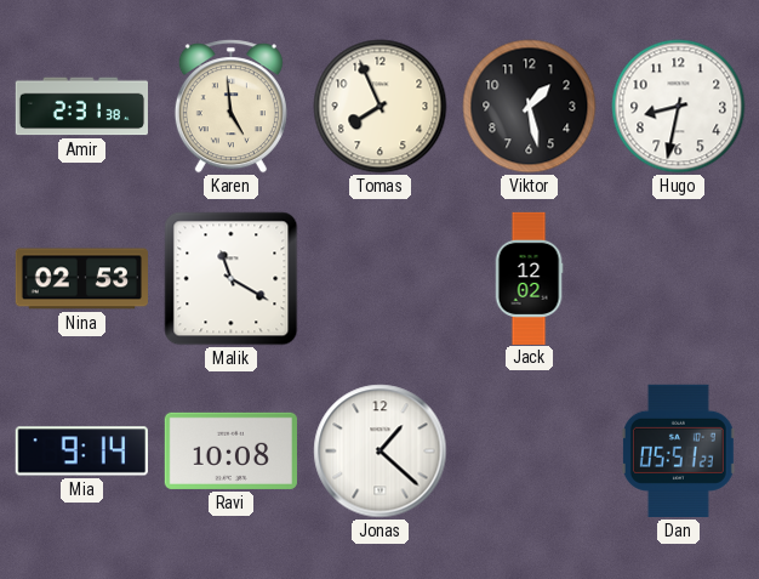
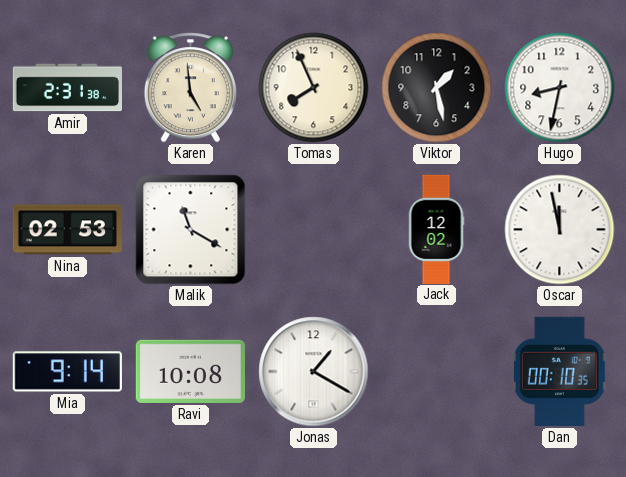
Oscar: none -> 11:58 (560, 230)
Jonas: 1:22 -> 1:20 (314, 372)
Dan: 05:51 -> 00:10 (559, 371)
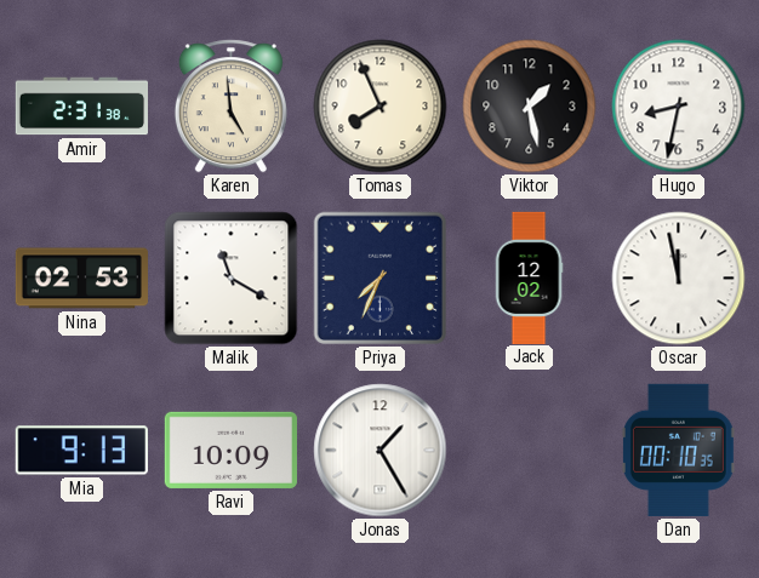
Priya: none -> 7:34 (381, 279)
Mia: 9:14 -> 9:13 (81, 451)
Ravi: 10:08 -> 10:09 (230, 450)
Jonas: 1:20 -> 1:25 (381, 451)
